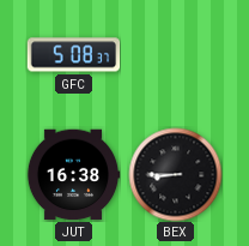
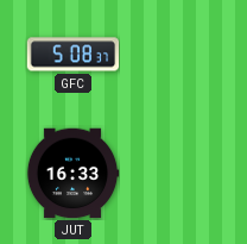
JUT: 16:38 -> 16:33 (72, 174)
BEX: 8:45 -> none (175, 174)
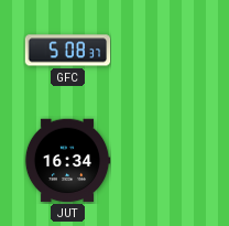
JUT: 16:33 -> 16:34 (67, 161)
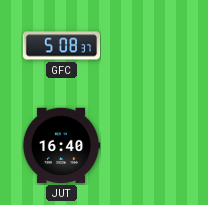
JUT: 16:34 -> 16:40 (61, 146)
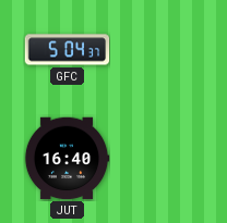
GFC: 5:08 -> 5:04 (67, 50)
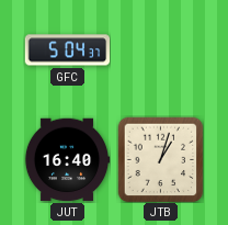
JTB: none -> 1:03 (160, 159)
